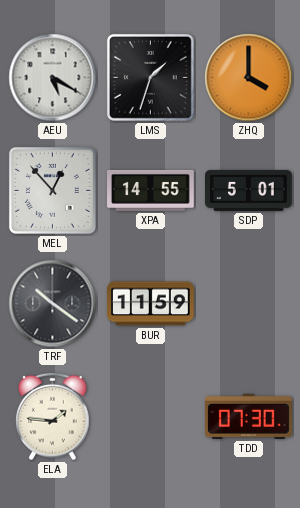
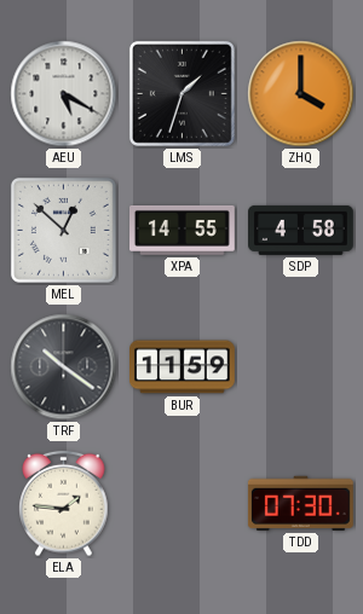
MEL: 12:53 -> 12:52 (63, 230)
SDP: 5:01 -> 4:58 (301, 230)
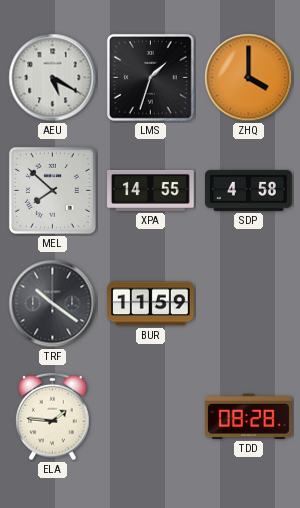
MEL: 12:52 -> 7:52 (52, 190)
TDD: 07:30 -> 08:28 (248, 416)
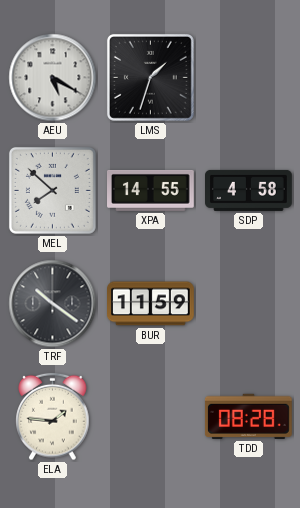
ZHQ: 4:00 -> none (249, 78)
